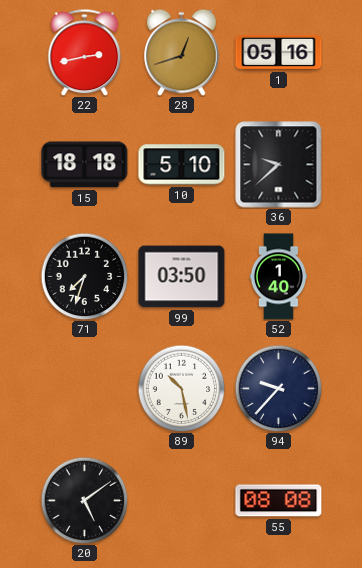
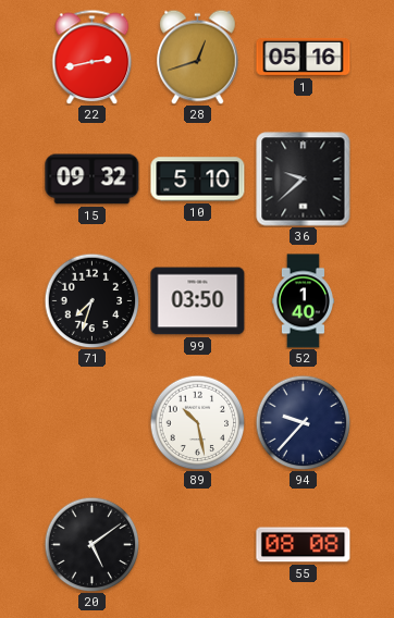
15: 18:18 -> 09:32 (93, 180)
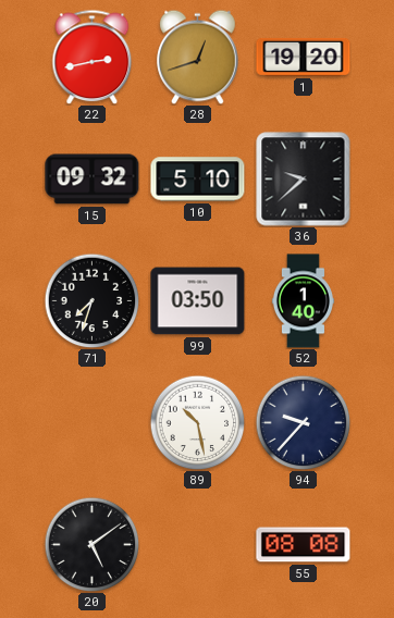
1: 05:16 -> 19:20 (304, 57)
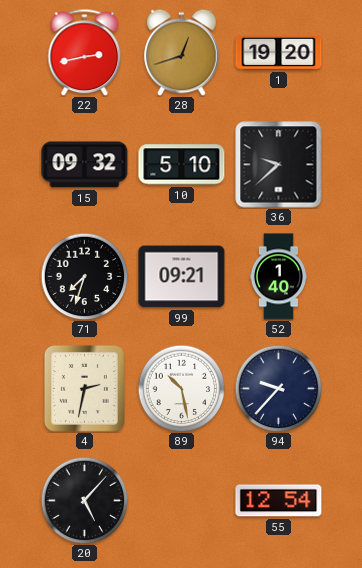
99: 03:50 -> 09:21 (182, 277)
4: none -> 2:32 (84, 388)
20: 5:09 -> 5:07 (84, 500)
55: 08:08 -> 12:54 (279, 501)
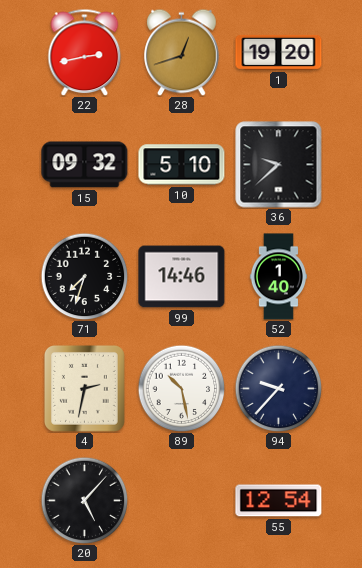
99: 09:21 -> 14:46 (182, 277)
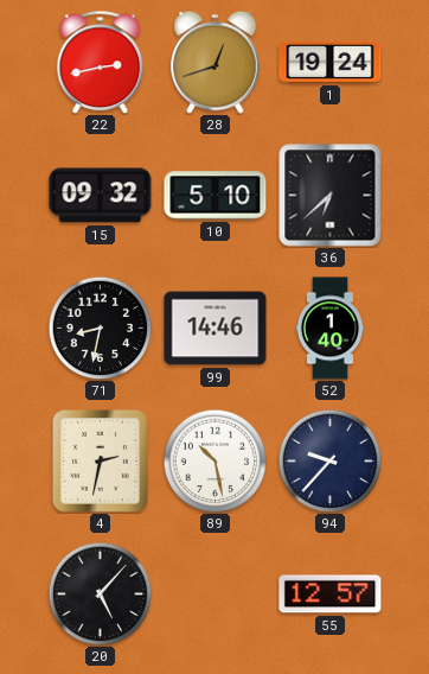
1: 19:20 -> 19:24 (331, 62)
36: 9:38 -> 6:38 (331, 196)
71: 7:33 -> 8:32 (100, 328)
55: 12:54 -> 12:57 (331, 594)
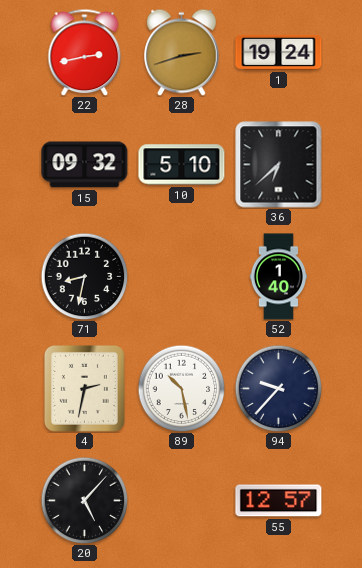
28: 12:42 -> 2:42 (182, 52)
99: 14:46 -> none (216, 329)
